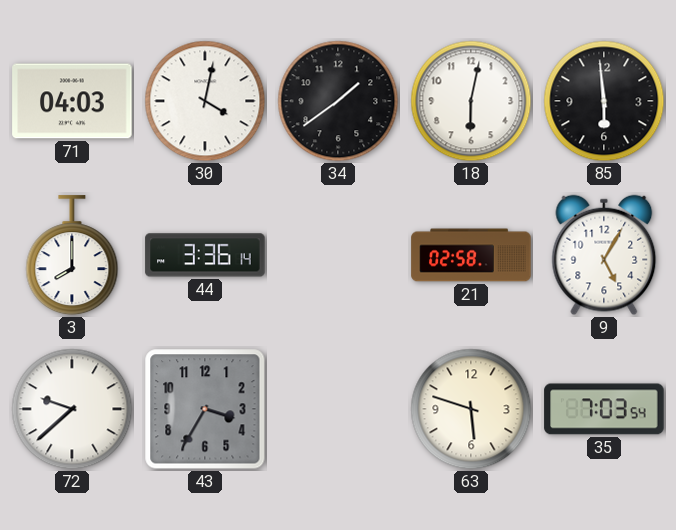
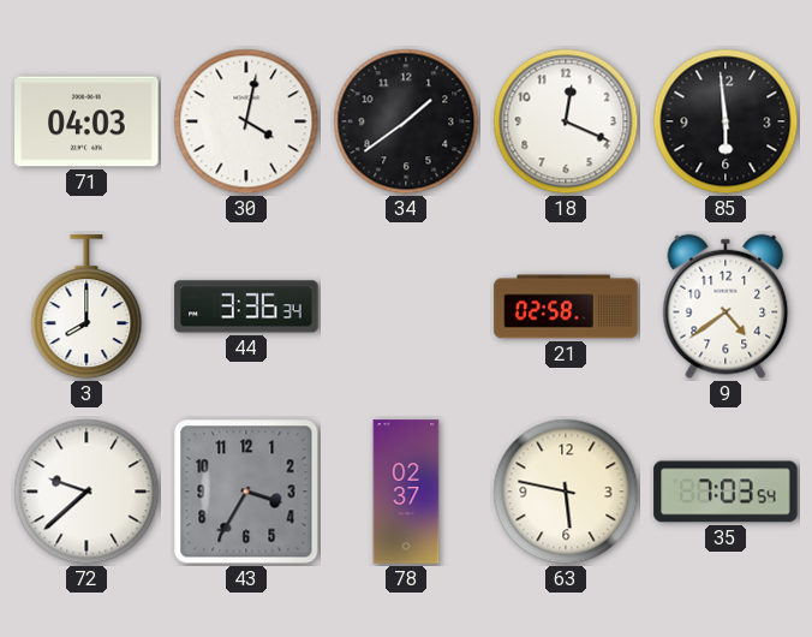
18: 6:02 -> 12:19 (566, 121)
44: 3:36:14 -> 3:36:34 (246, 306)
9: 5:05 -> 4:39 (726, 306)
78: none -> 02:37 (406, 492)
63: 5:48 -> 5:47 (566, 492)
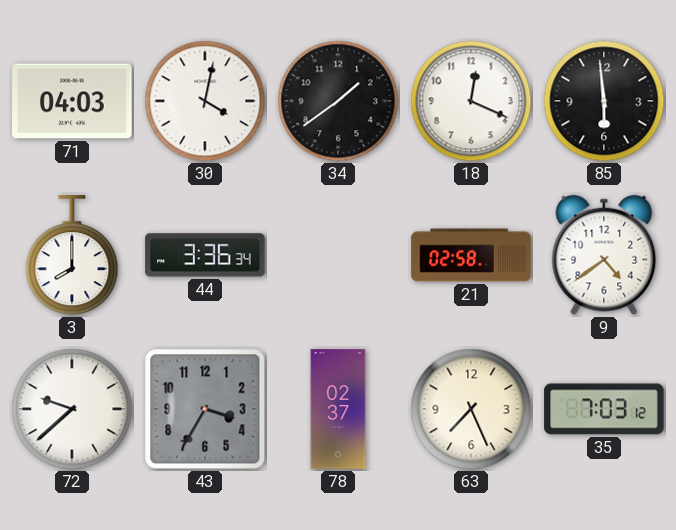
63: 5:47 -> 7:26 (471, 409)
35: 7:03:54 -> 7:03:12 (604, 409)
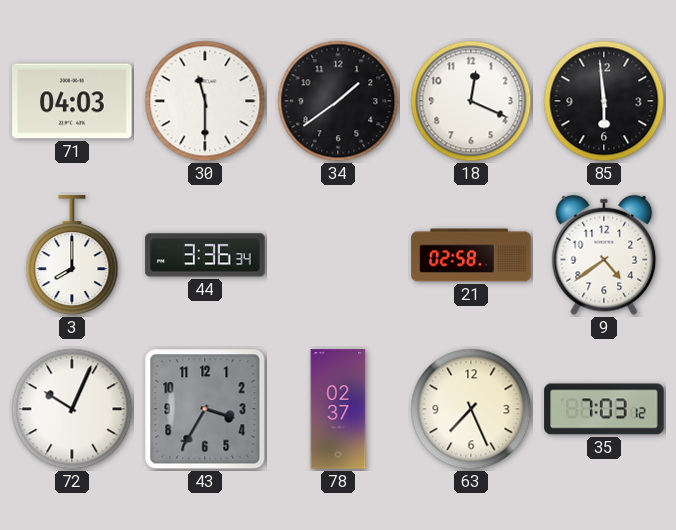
30: 4:02 -> 11:30 (205, 101)
72: 9:38 -> 10:04 (72, 409)
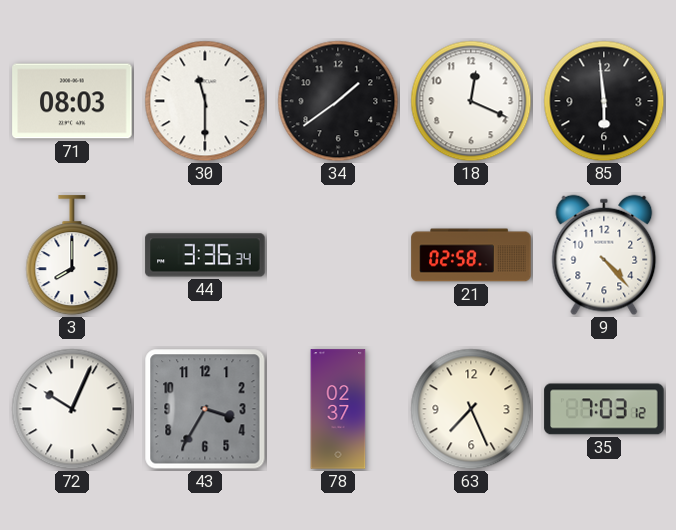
71: 04:03 -> 08:03 (72, 101)
9: 4:39 -> 4:23 (604, 255)
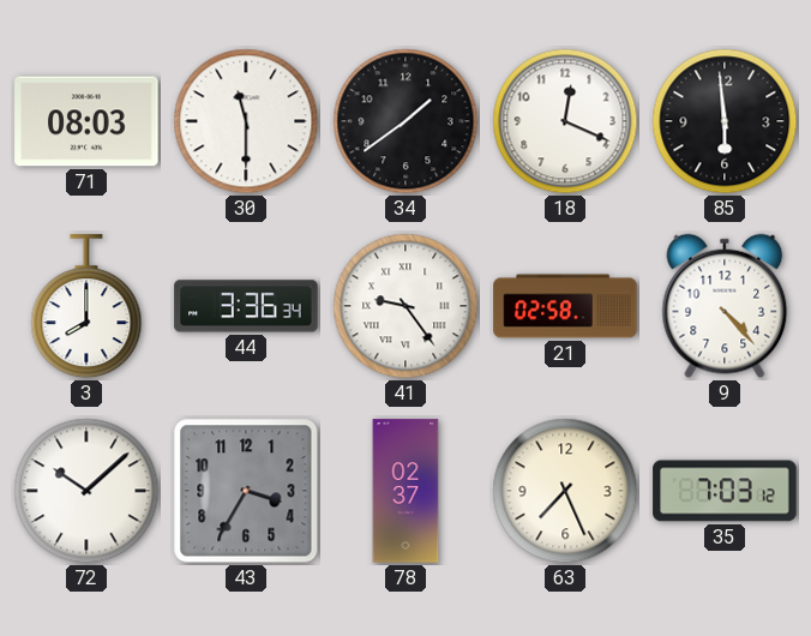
41: none -> 9:24 (405, 306)
72: 10:04 -> 10:08 (86, 491)
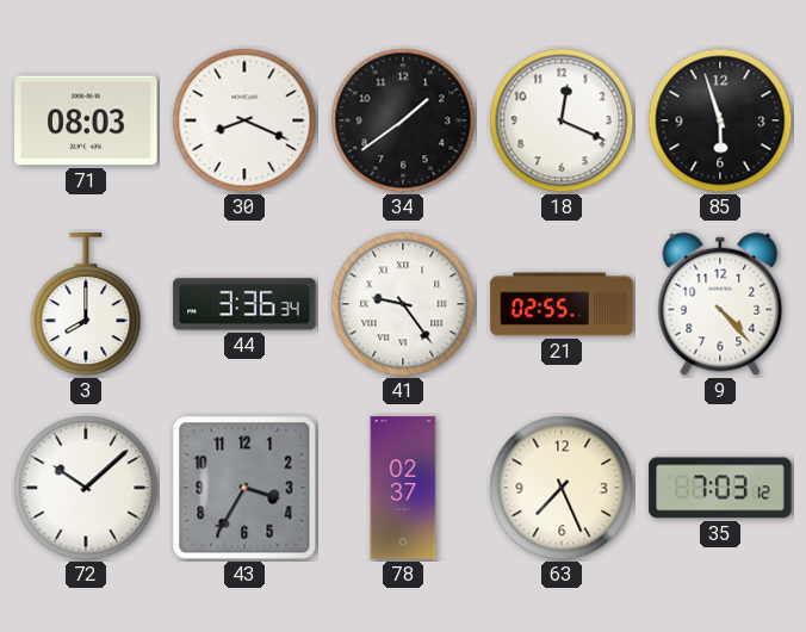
30: 11:30 -> 8:19 (244, 120)
85: 5:59 -> 5:57 (720, 120)
21: 02:58 -> 02:55 (562, 304)
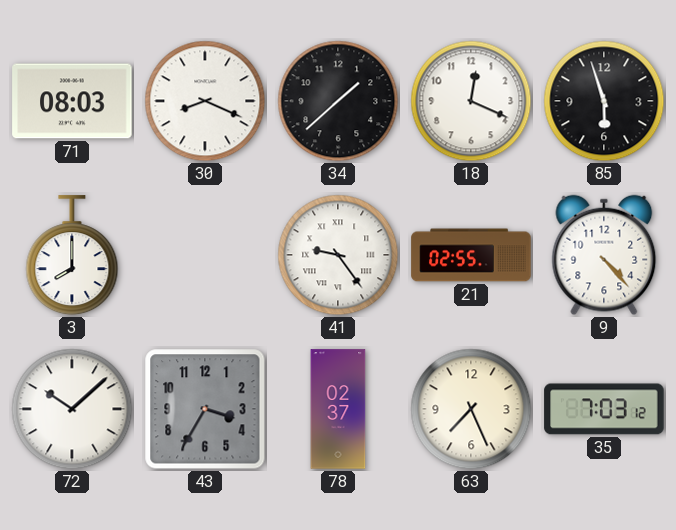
34: 1:39 -> 1:38 (338, 101)
44: 3:36 -> none (244, 304)
